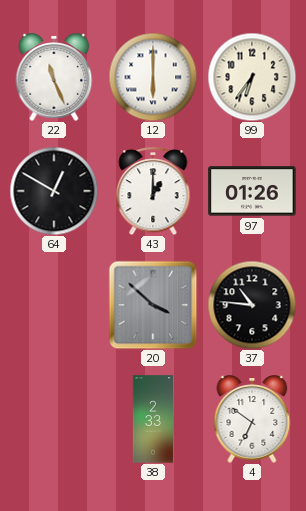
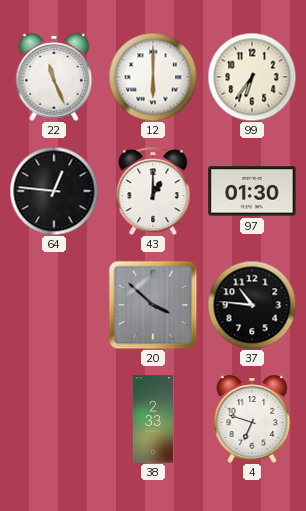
64: 12:50 -> 12:46 (54, 191)
97: 01:26 -> 01:30 (252, 191)
4: 6:51 -> 6:48 (252, 419)
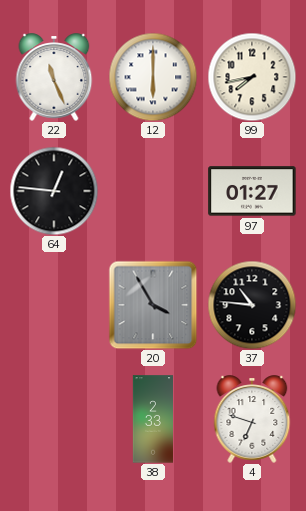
99: 6:36 -> 7:43 (252, 77)
43: 1:00 -> none (153, 191)
97: 01:30 -> 01:27 (252, 191)
20: 3:52 -> 3:55 (153, 305)
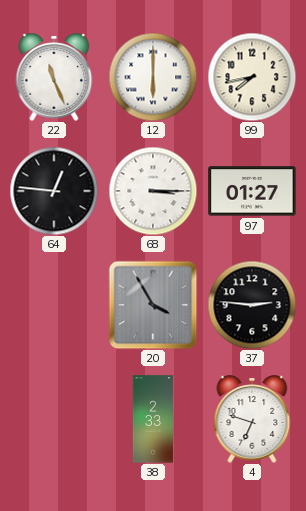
68: none -> 3:15 (153, 191)
37: 10:46 -> 2:46 (252, 305)
